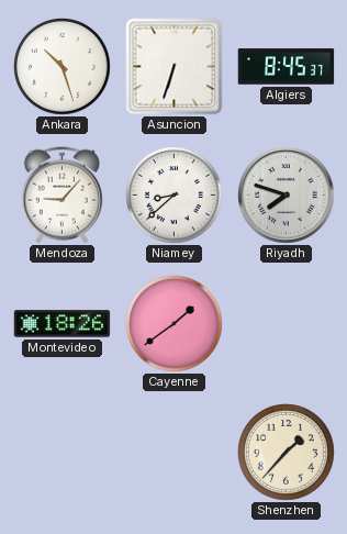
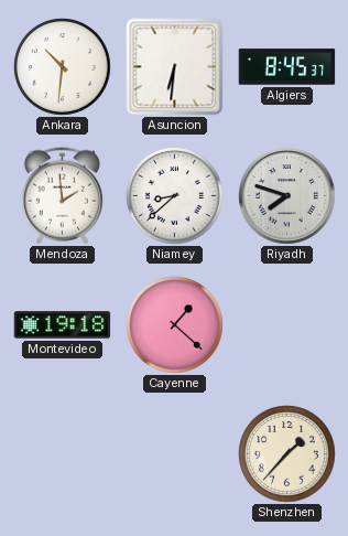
Ankara: 10:27 -> 10:31 (63, 67)
Asuncion: 6:33 -> 6:31 (175, 67)
Mendoza: 9:07 -> 1:59 (62, 196)
Montevideo: 18:26 -> 19:18 (63, 325)
Cayenne: 1:39 -> 1:22 (175, 325)
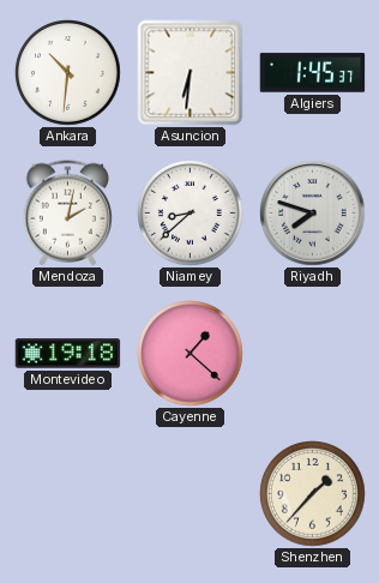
Algiers: 8:45 -> 1:45 (313, 73)
Mendoza: 1:59 -> 2:02 (67, 214)
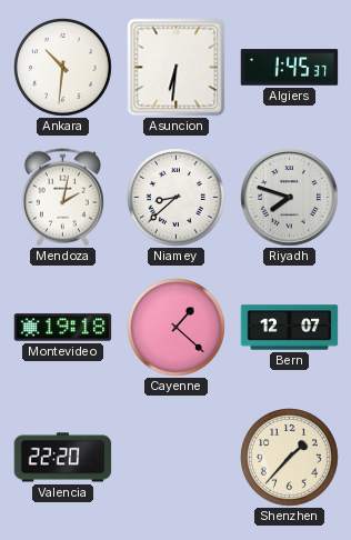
Bern: none -> 12:07 (290, 328)
Valencia: none -> 22:20 (63, 458)
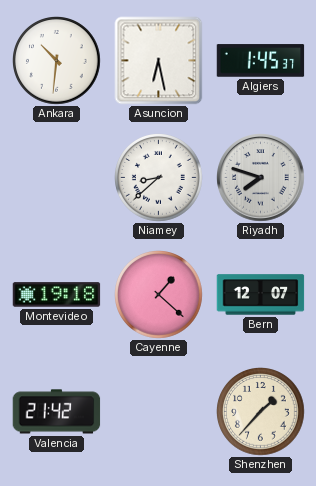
Asuncion: 6:31 -> 6:28 (159, 61)
Mendoza: 2:02 -> none (62, 198)
Valencia: 22:20 -> 21:42 (57, 412)
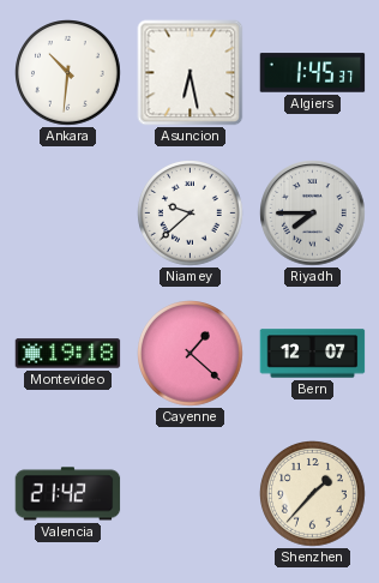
Niamey: 8:38 -> 9:38 (191, 214)
Riyadh: 7:48 -> 7:45 (313, 214)
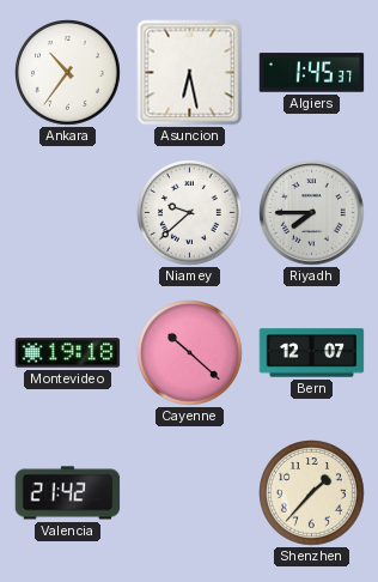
Ankara: 10:31 -> 10:36 (68, 73)
Cayenne: 1:22 -> 10:22 (190, 353)
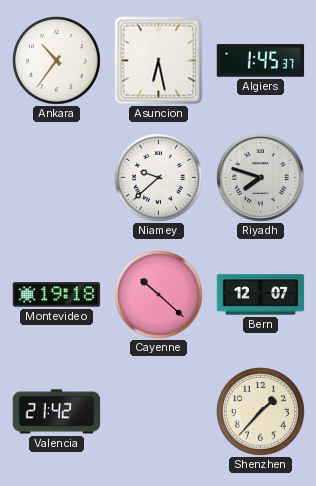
Riyadh: 7:45 -> 7:48 (261, 178)
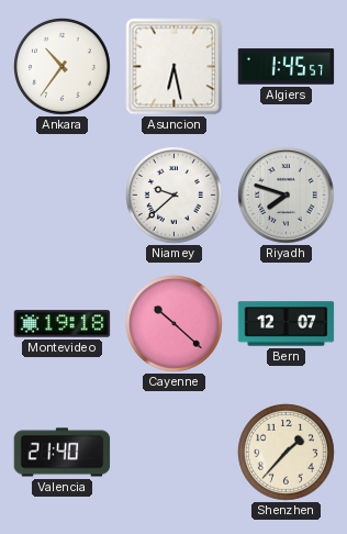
Algiers: 1:45:37 -> 1:45:57 (287, 67)
Valencia: 21:42 -> 21:40 (63, 453)
